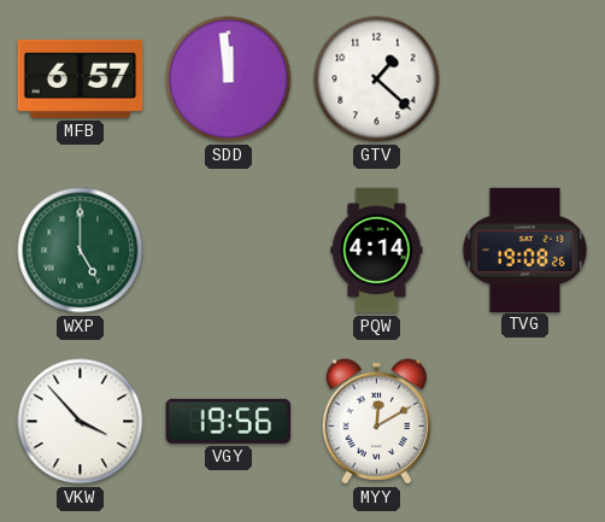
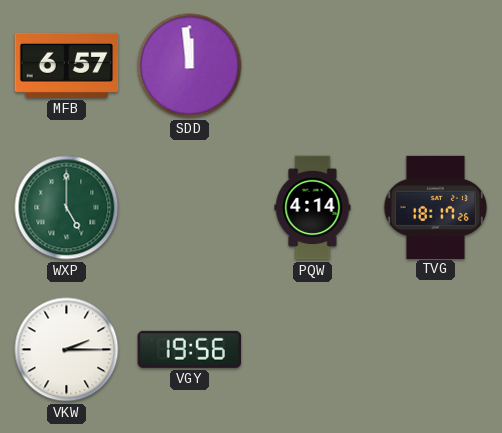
GTV: 1:22 -> none (377, 80)
TVG: 19:08 -> 18:17 (436, 207)
VKW: 3:53 -> 2:15 (67, 350)
MYY: 12:10 -> none (376, 422)
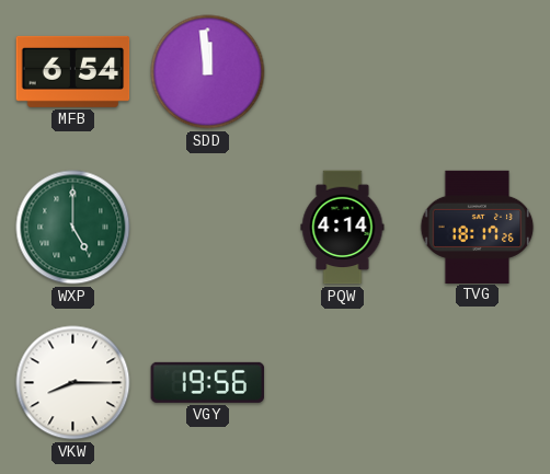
MFB: 6:57 -> 6:54 (73, 71)
VKW: 2:15 -> 8:15 (73, 383)
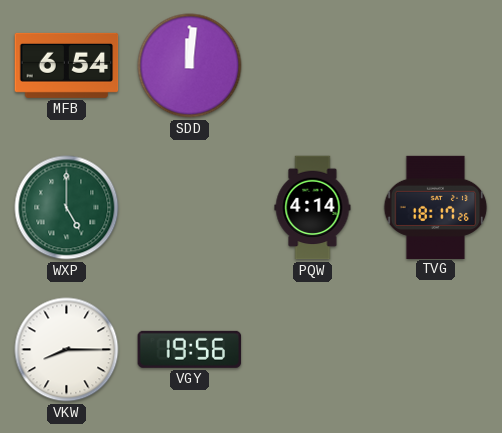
SDD: 11:59 -> 12:01 (190, 66)
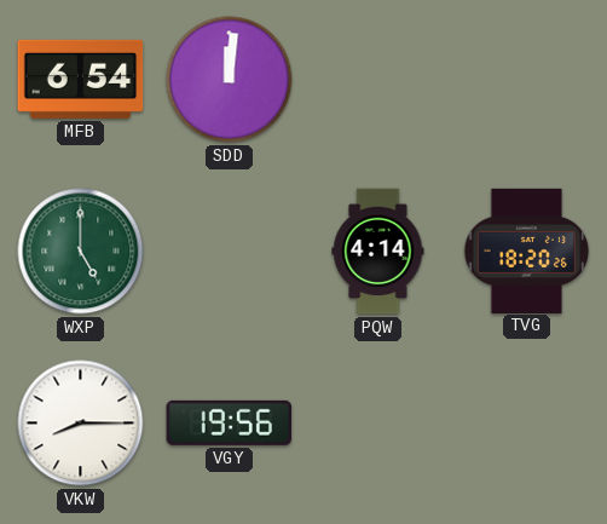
TVG: 18:17 -> 18:20 (527, 251)
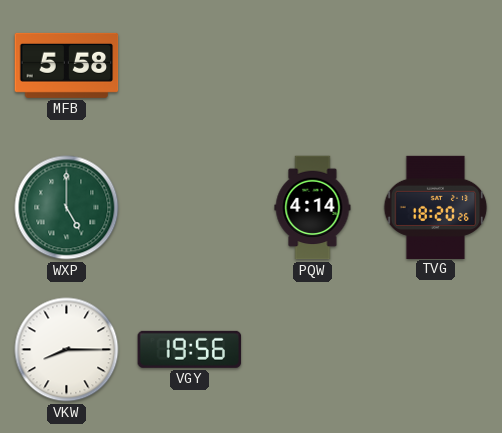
MFB: 6:54 -> 5:58 (67, 65)
SDD: 12:01 -> none (230, 80)
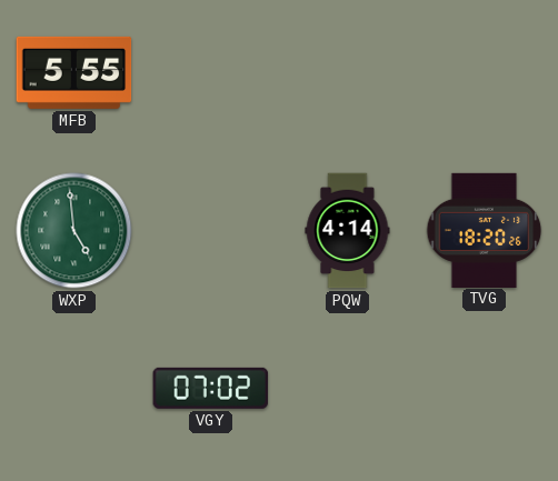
MFB: 5:58 -> 5:55 (74, 72)
WXP: 5:00 -> 4:59 (74, 231)
VKW: 8:15 -> none (67, 350)
VGY: 19:56 -> 07:02 (211, 388)
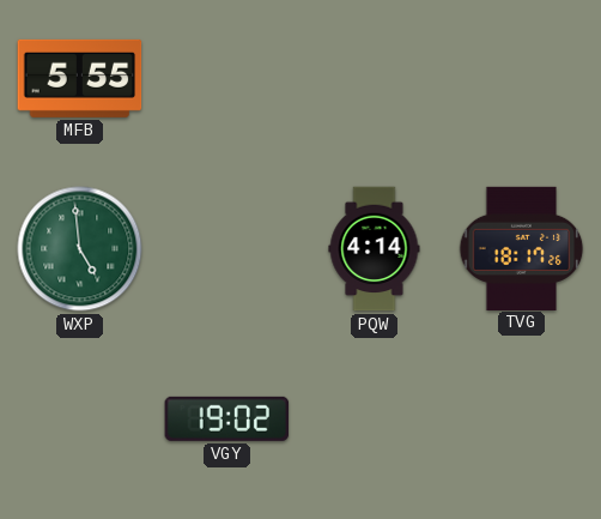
TVG: 18:20 -> 18:17 (522, 248)
VGY: 07:02 -> 19:02 (227, 418)
